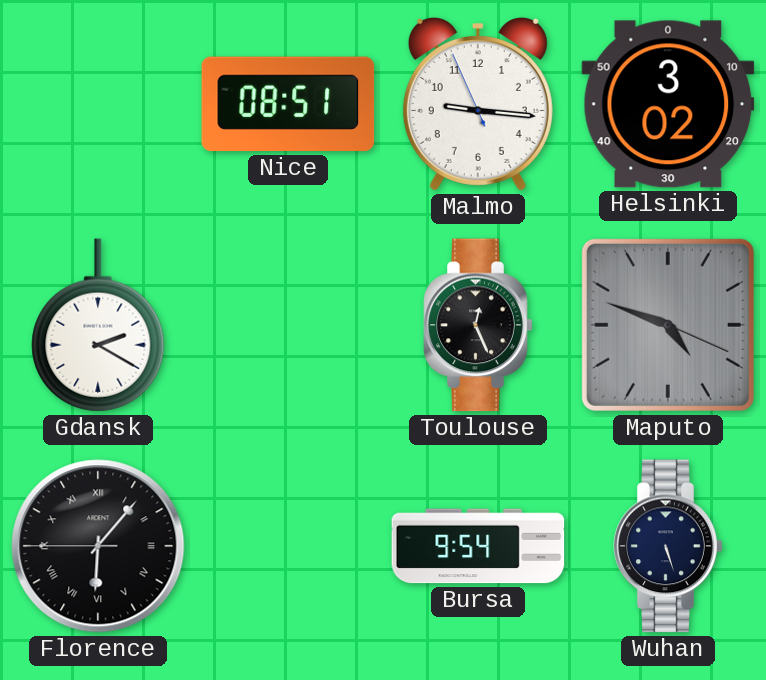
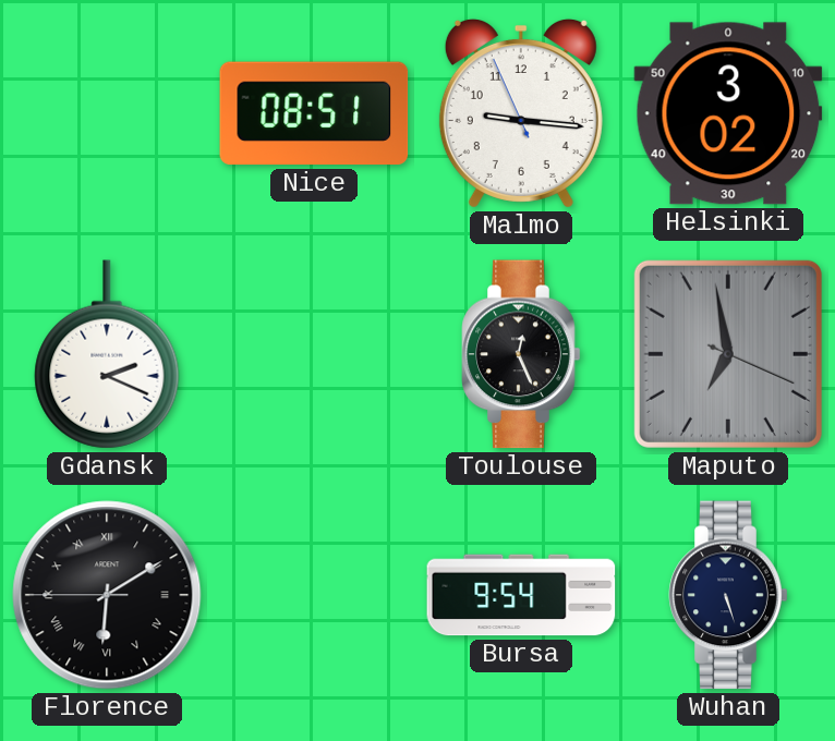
Gdansk: 2:20 -> 2:19 (107, 354)
Maputo: 4:48 -> 6:58 (728, 354)
Florence: 6:06 -> 6:09 (107, 595)
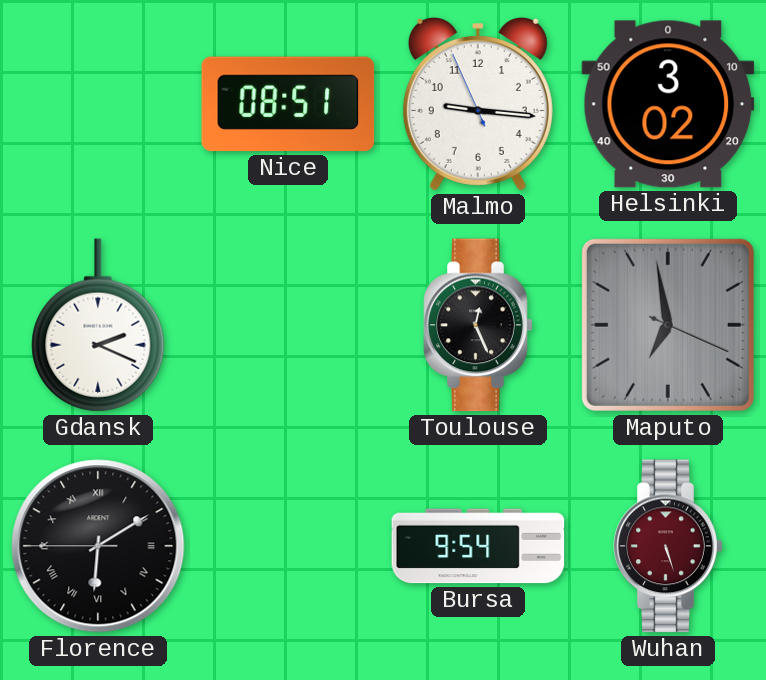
Wuhan dial: navy -> burgundy (668, 546)
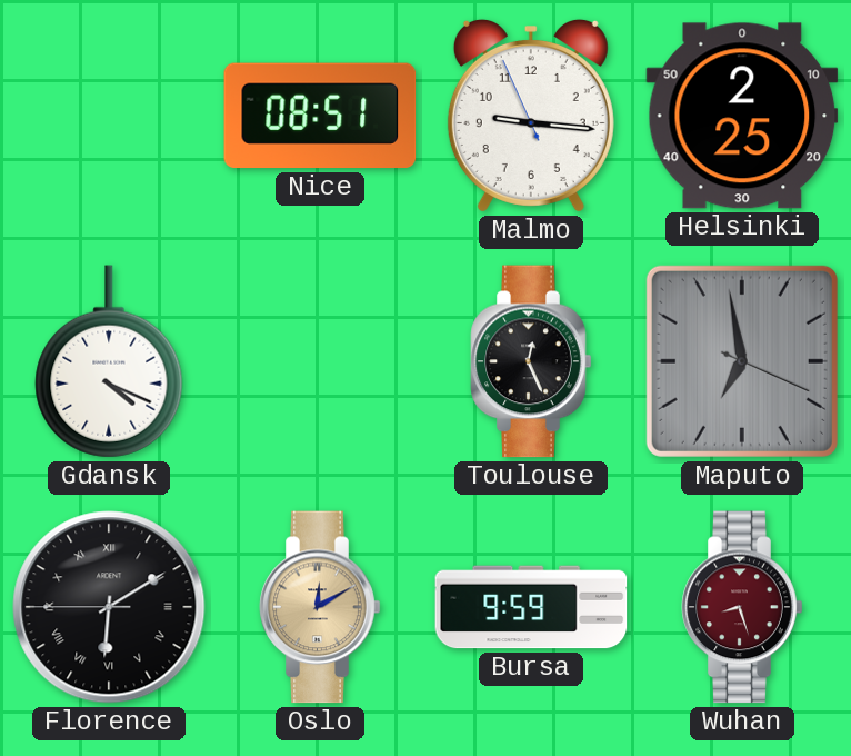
Helsinki: 3:02 -> 2:25 (742, 116)
Gdansk: 2:19 -> 4:19 (109, 361)
Oslo: none -> 12:10 (320, 607)
Bursa: 9:54 -> 9:59 (531, 607)
Wuhan: 5:27 -> 8:27 (742, 607)
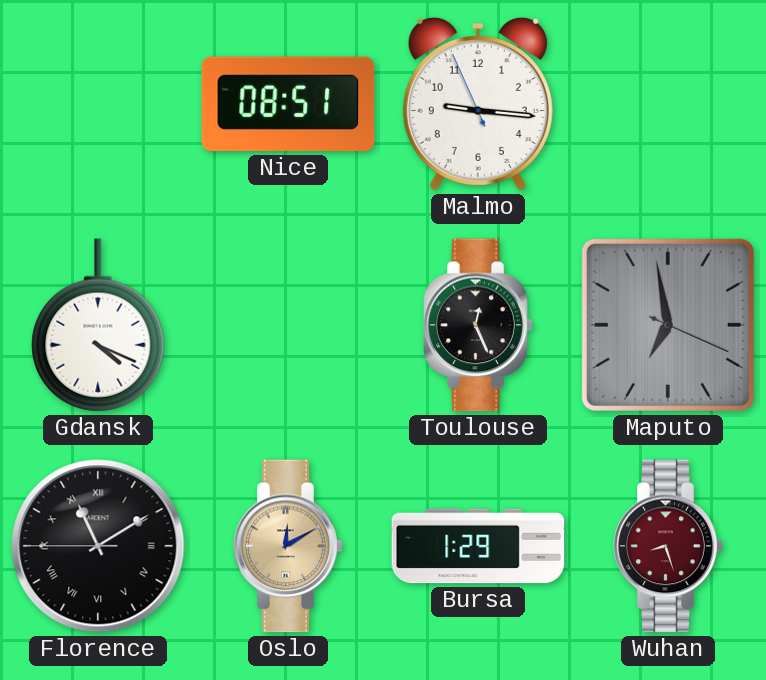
Helsinki: 2:25 -> none (742, 116)
Florence: 6:09 -> 11:09 (98, 546)
Bursa: 9:59 -> 1:29 (478, 546)
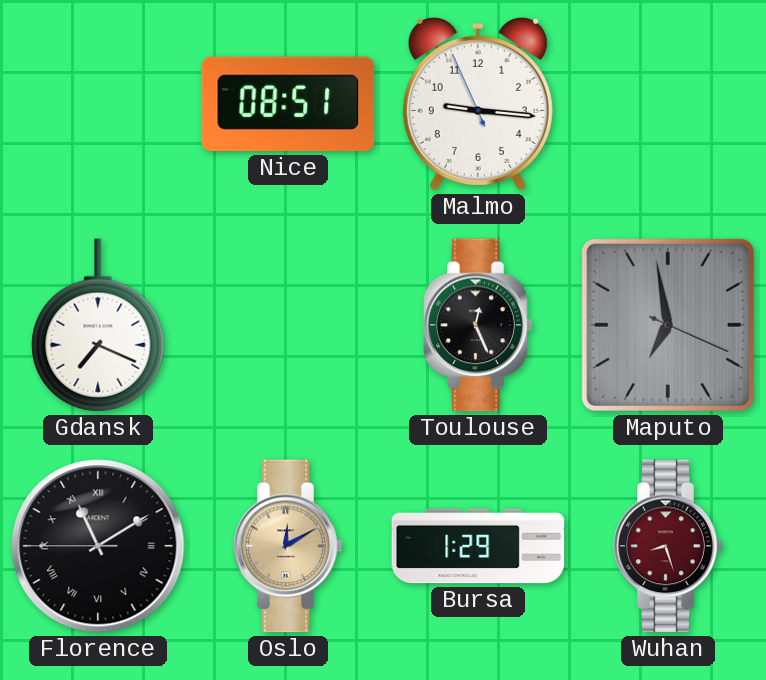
Gdansk: 4:19 -> 7:19 (98, 325)
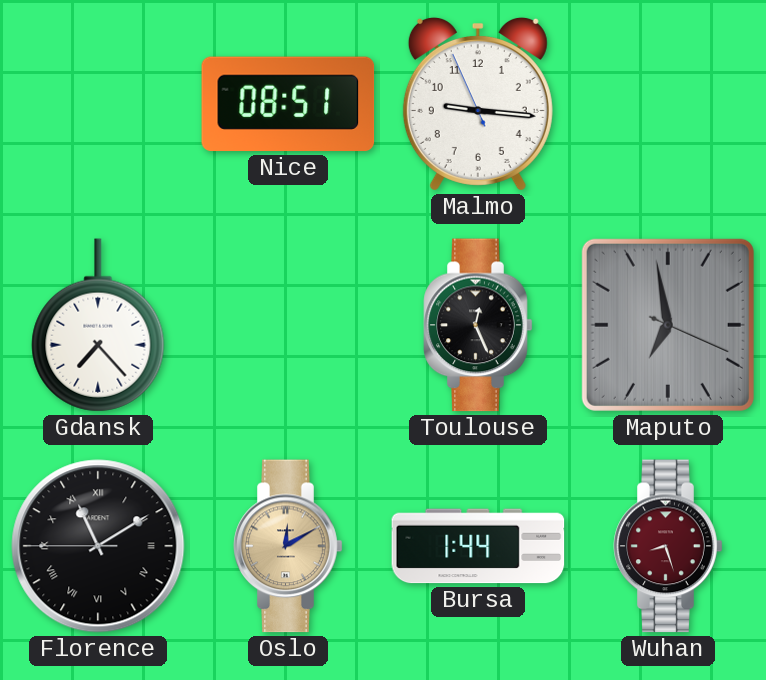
Gdansk: 7:19 -> 7:23 (98, 325)
Bursa: 1:29 -> 1:44 (478, 546)
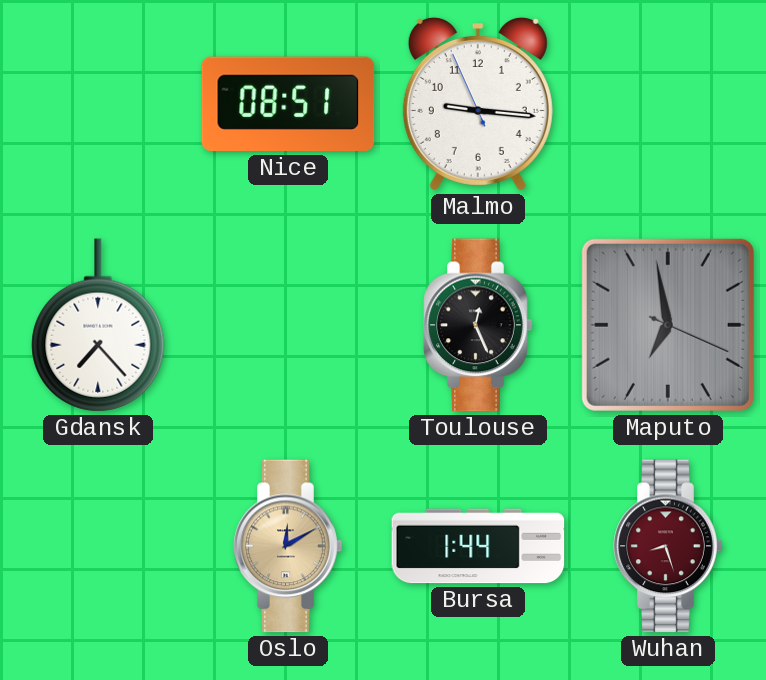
Florence: 11:09 -> none (98, 546)
